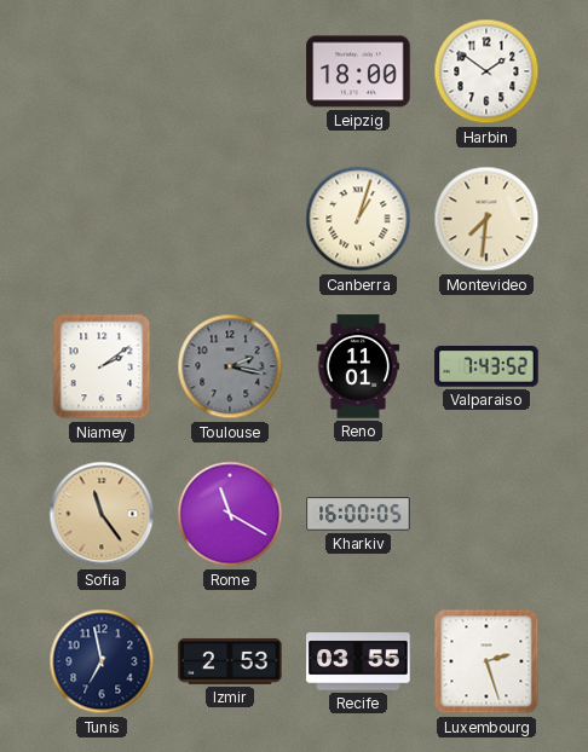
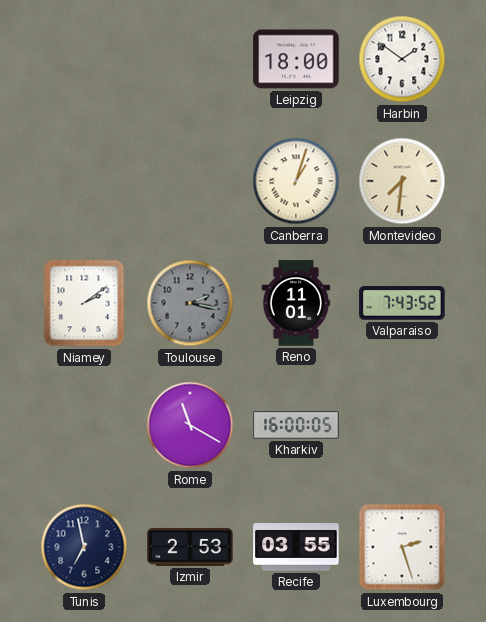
Sofia: 11:24 -> none (102, 514)
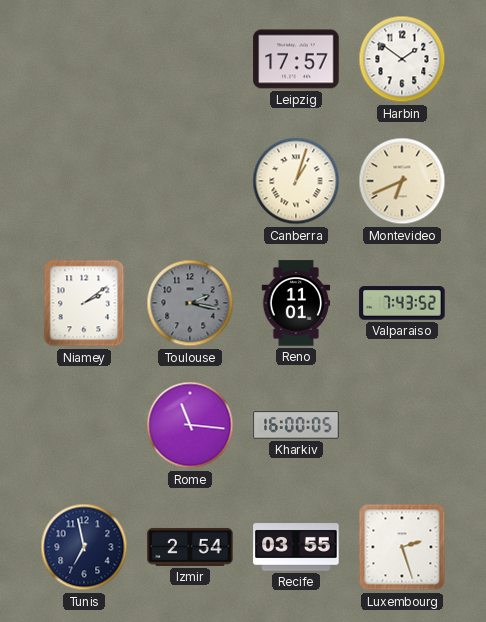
Leipzig: 18:00 -> 17:57 (296, 59)
Montevideo: 7:31 -> 6:41 (402, 181)
Rome: 11:20 -> 11:16 (190, 425)
Izmir: 2:53 -> 2:54 (190, 547)
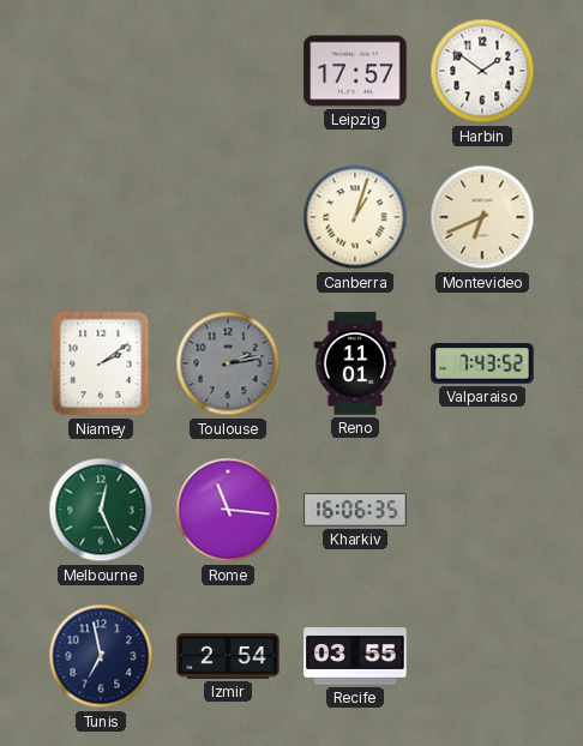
Toulouse: 2:17 -> 2:13 (228, 363)
Melbourne: none -> 12:26 (101, 510)
Kharkiv: 16:00 -> 16:06 (355, 510)
Luxembourg: 2:27 -> none (402, 547)
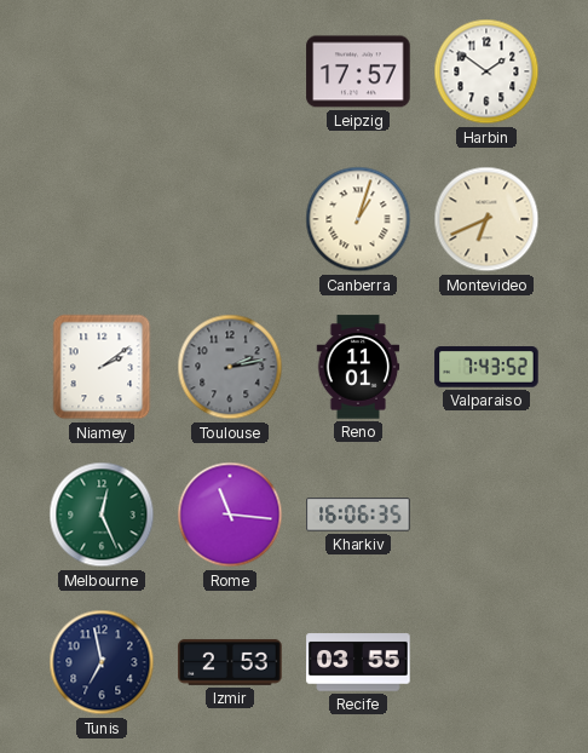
Izmir: 2:54 -> 2:53 (230, 662)
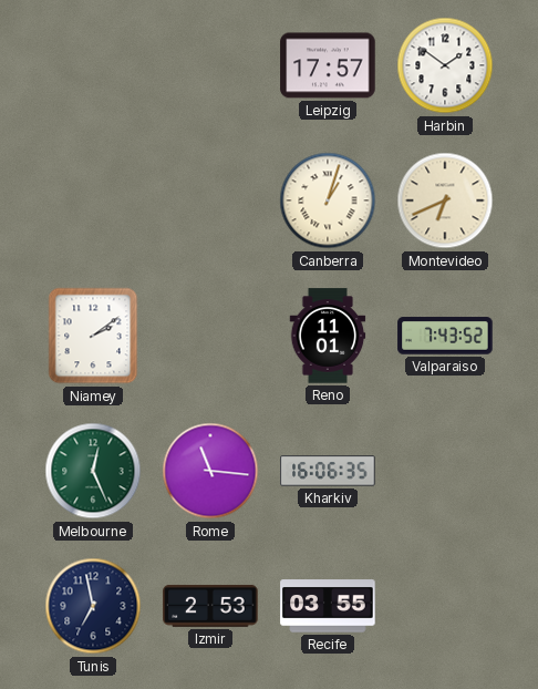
Toulouse: 2:13 -> none (230, 367)
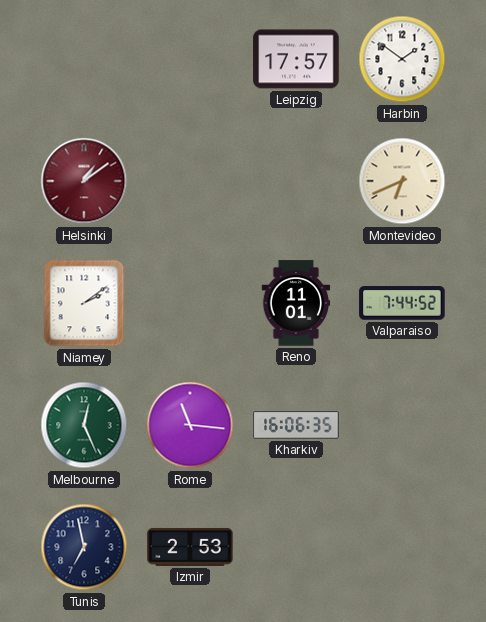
Helsinki: none -> 1:09 (84, 181)
Canberra: 1:03 -> none (328, 200)
Valparaiso: 7:43 -> 7:44 (402, 303)
Recife: 03:55 -> none (328, 606)
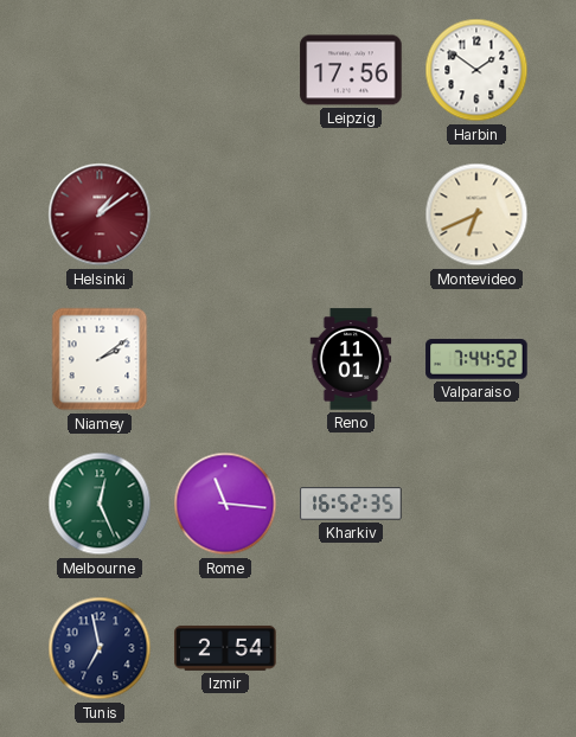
Leipzig: 17:57 -> 17:56 (351, 70)
Kharkiv: 16:06 -> 16:52 (351, 504)
Izmir: 2:53 -> 2:54 (225, 648)
